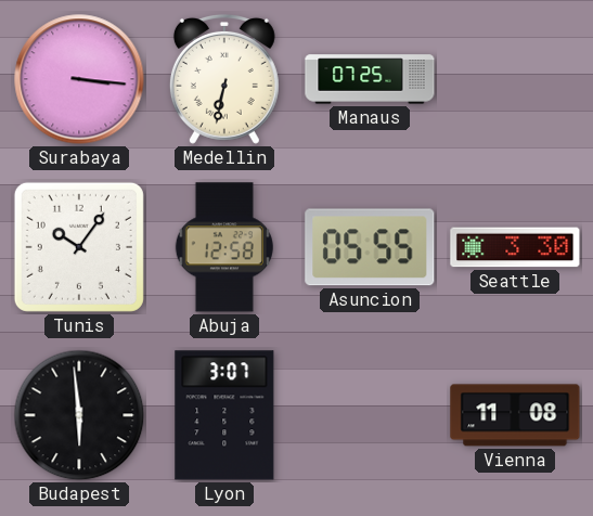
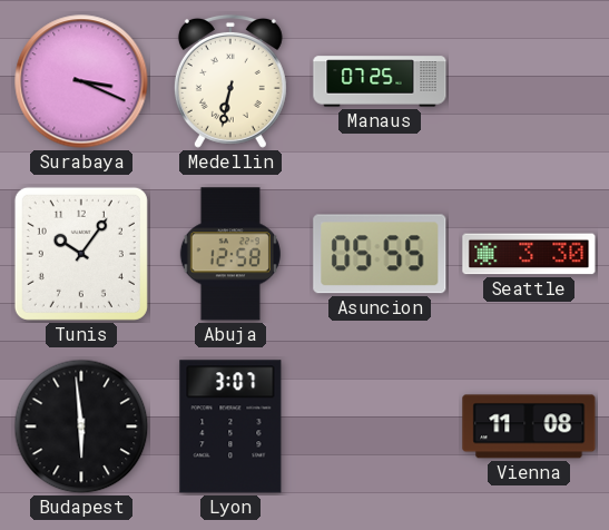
Surabaya: 3:16 -> 3:19 (81, 81)
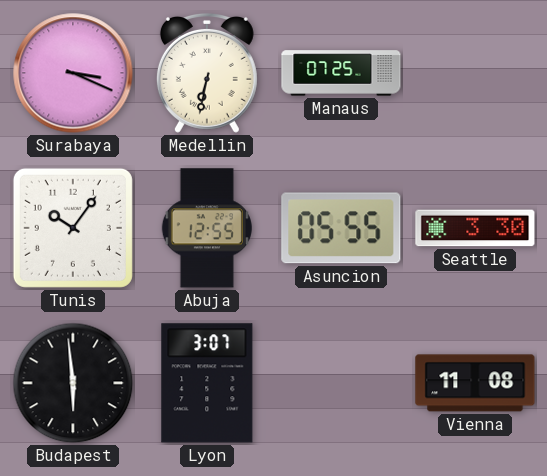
Abuja: 12:58 -> 12:55 (207, 228)
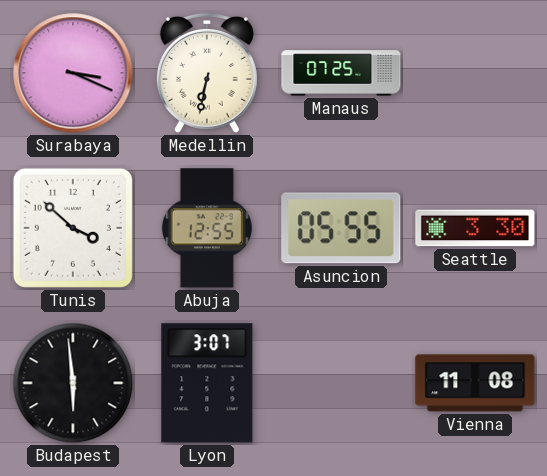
Tunis: 10:06 -> 3:52 (73, 228)
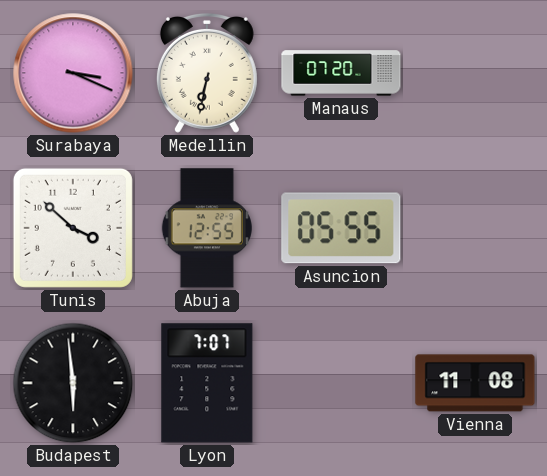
Manaus: 07:25 -> 07:20 (341, 73)
Seattle: 3:30 -> none (475, 228)
Lyon: 3:07 -> 7:07 (207, 383)
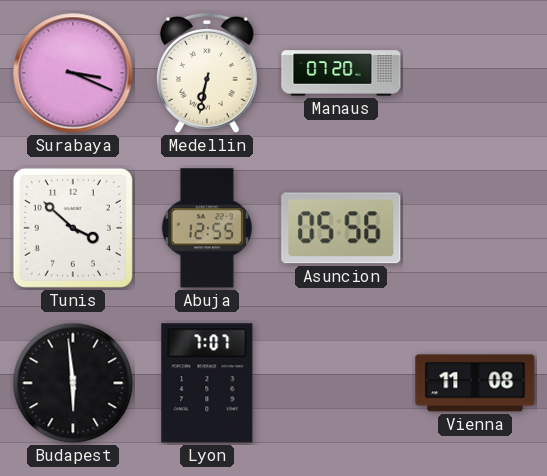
Asuncion: 05:55 -> 05:56 (341, 228)
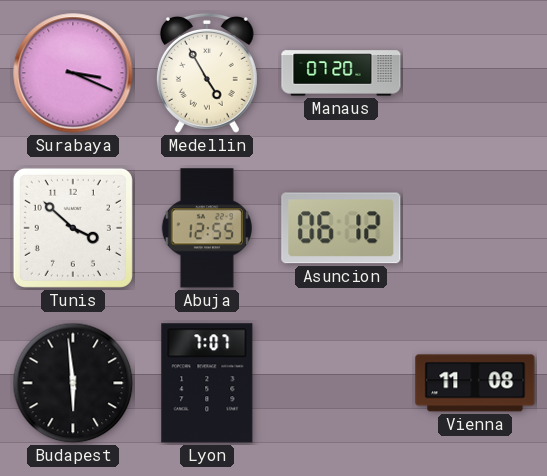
Medellin: 6:32 -> 4:55 (207, 73)
Asuncion: 05:56 -> 06:12 (341, 228)
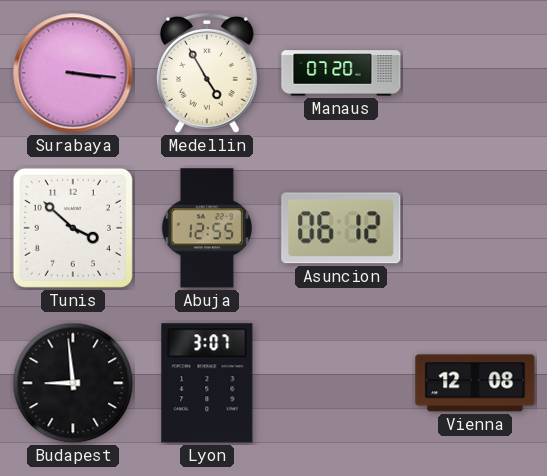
Surabaya: 3:19 -> 3:16 (73, 73)
Budapest: 5:59 -> 8:59 (73, 383)
Lyon: 7:07 -> 3:07 (207, 383)
Vienna: 11:08 -> 12:08 (475, 383)
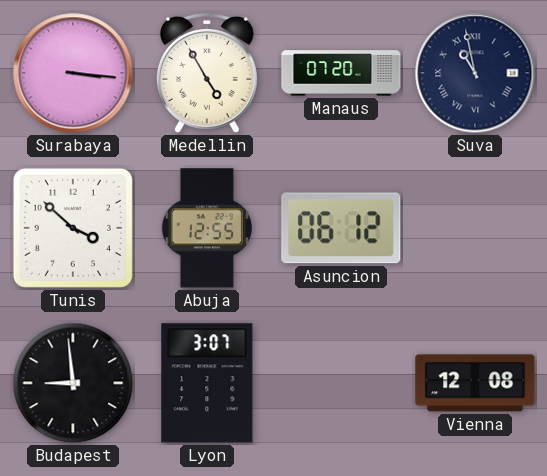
Suva: none -> 10:58 (475, 73)
